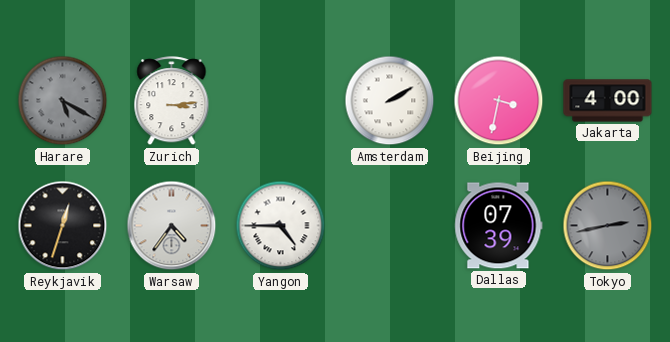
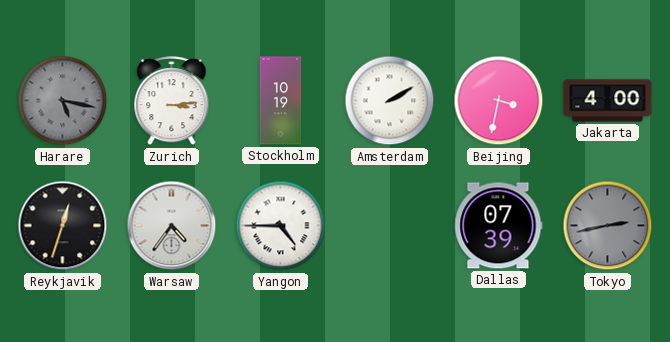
Harare: 5:20 -> 5:17 (63, 101)
Stockholm: none -> 10:19 (281, 101)
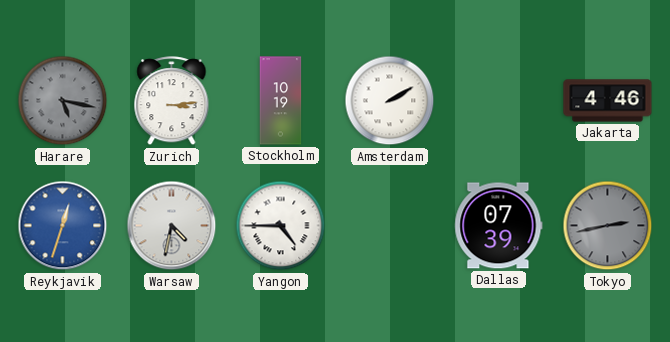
Beijing: 3:32 -> none (499, 101)
Jakarta: 4:00 -> 4:46 (608, 101)
Reykjavik dial: black -> blue (63, 226)
Warsaw: 4:36 -> 4:32 (172, 226)
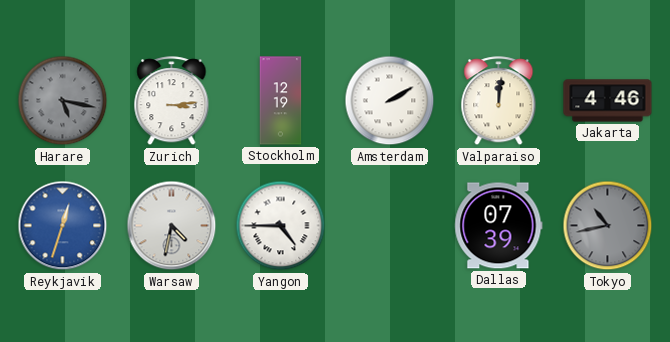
Stockholm: 10:19 -> 12:19 (281, 101)
Valparaiso: none -> 12:01 (499, 101)
Tokyo: 2:43 -> 10:43 (608, 226)
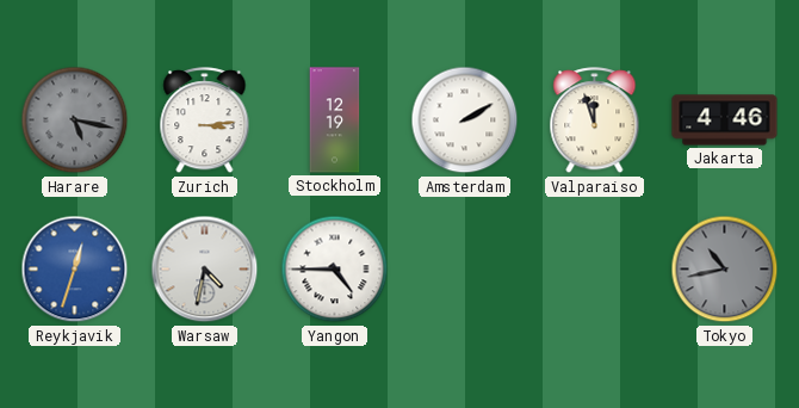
Valparaiso: 12:01 -> 11:57 (595, 120)
Dallas: 07:39 -> none (499, 226)
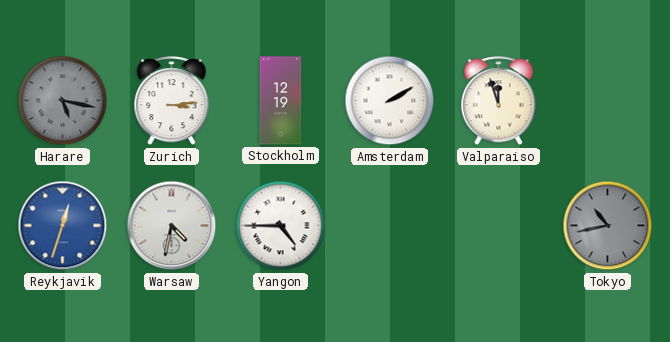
Jakarta: 4:46 -> none (725, 120)
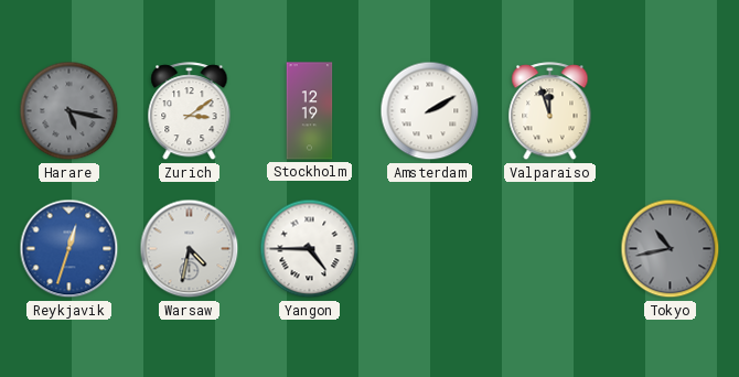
Zurich: 3:14 -> 3:09 (190, 111)
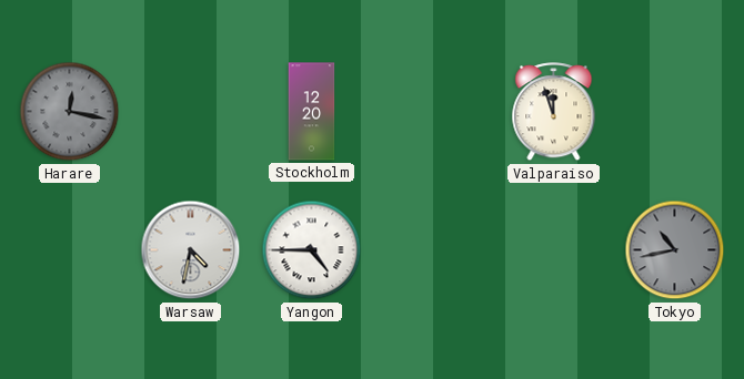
Harare: 5:17 -> 12:17 (70, 112)
Zurich: 3:09 -> none (190, 111)
Stockholm: 12:19 -> 12:20 (312, 112)
Amsterdam: 2:10 -> none (430, 111)
Reykjavik: 12:33 -> none (69, 249)
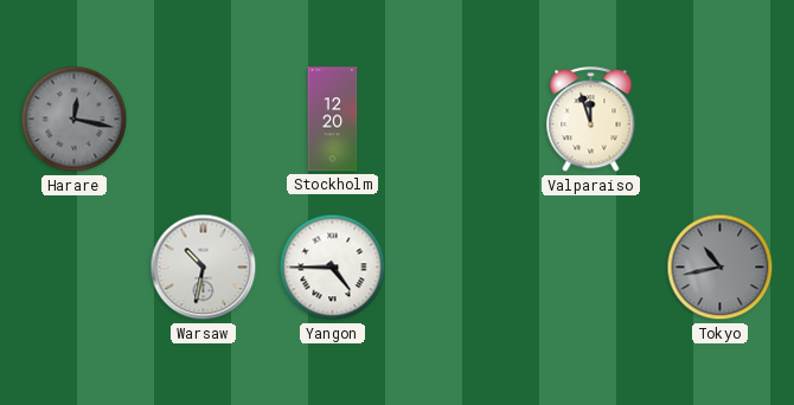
Warsaw: 4:32 -> 10:32 (204, 268)
